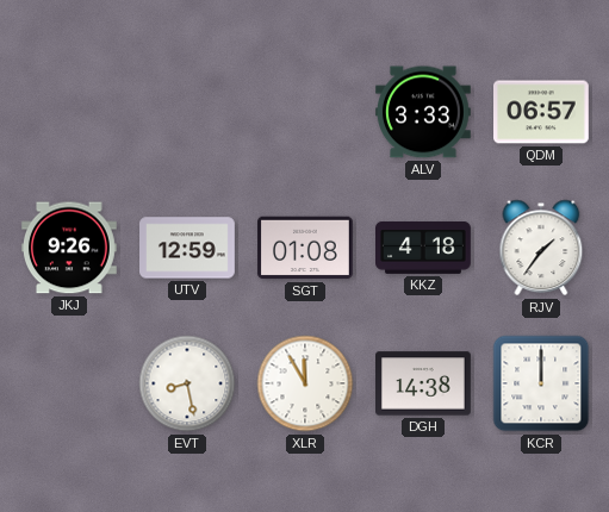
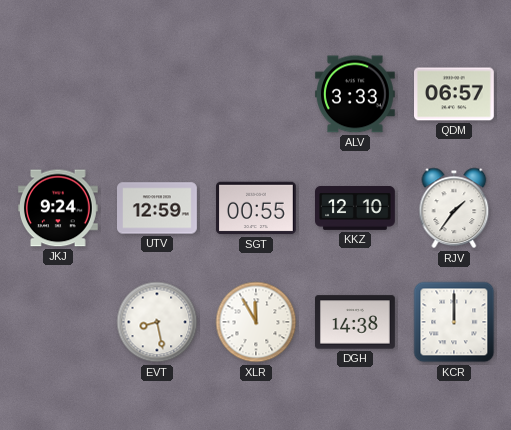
JKJ: 9:26 -> 9:24 (59, 208)
SGT: 01:08 -> 00:55 (257, 208)
KKZ: 4:18 -> 12:10 (356, 209)
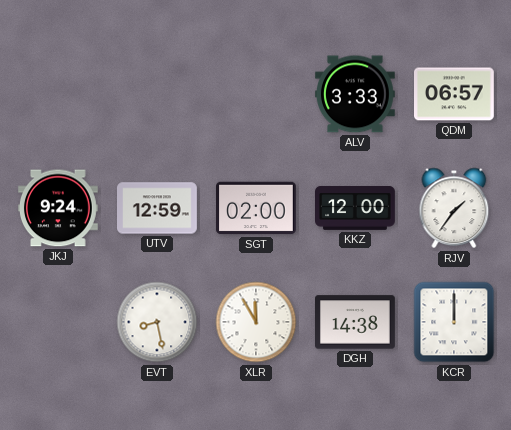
SGT: 00:55 -> 02:00 (257, 208)
KKZ: 12:10 -> 12:00 (356, 209)
